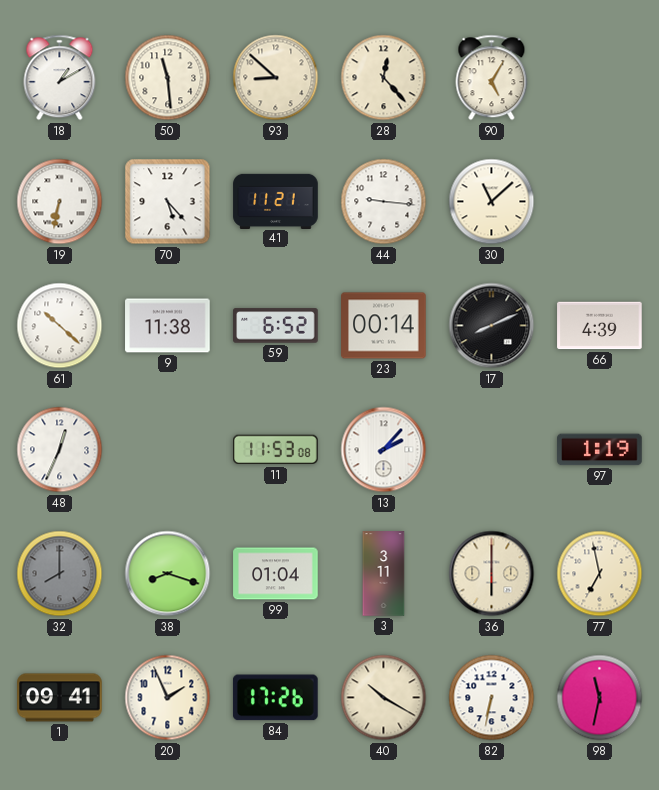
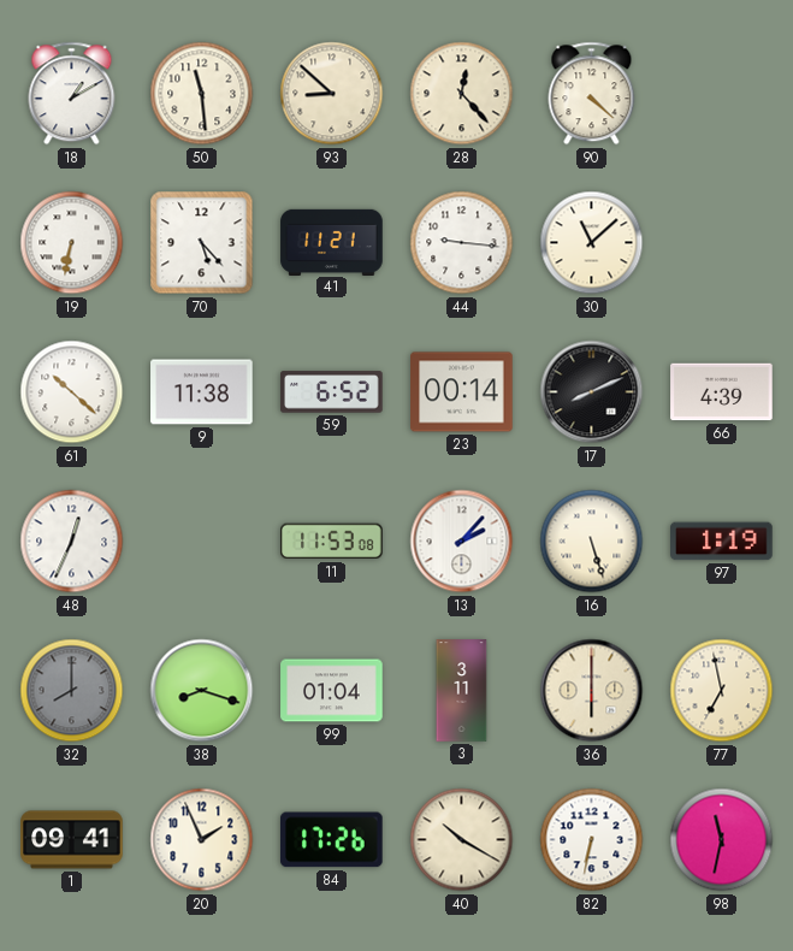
90: 5:05 -> 4:22 (592, 94)
16: none -> 5:27 (592, 542)
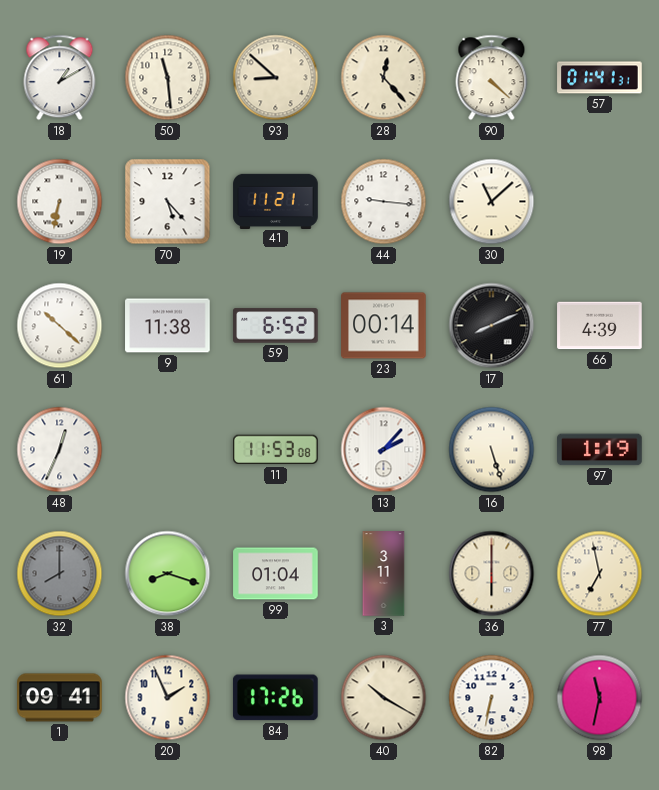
57: none -> 01:41 (600, 78)
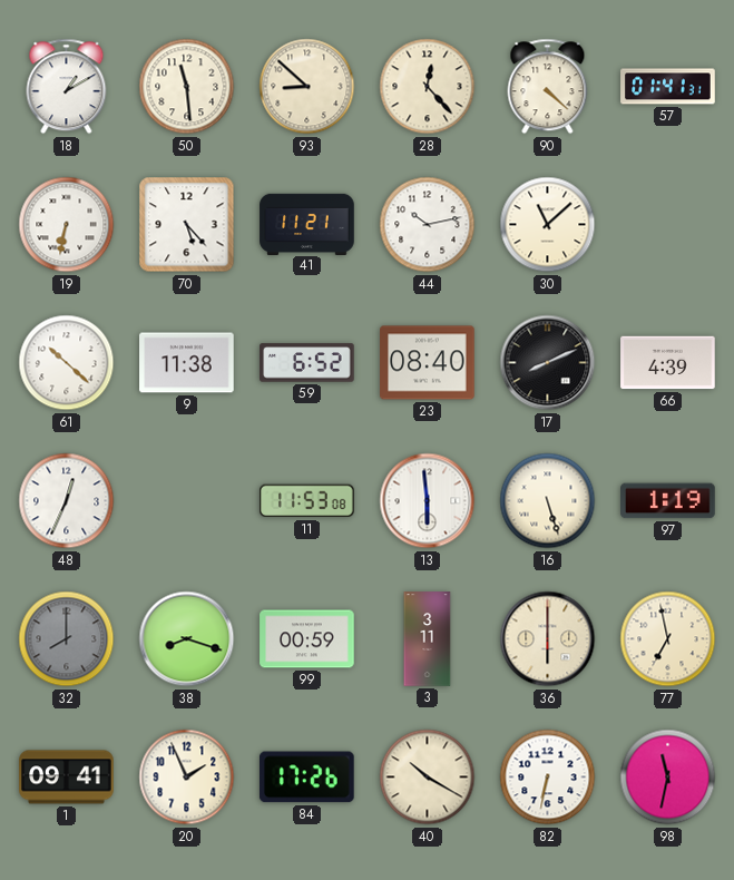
44: 9:16 -> 10:13 (428, 225)
23: 00:14 -> 08:40 (428, 363)
13: 2:07 -> 5:59 (428, 501)
99: 01:04 -> 00:59 (307, 639)
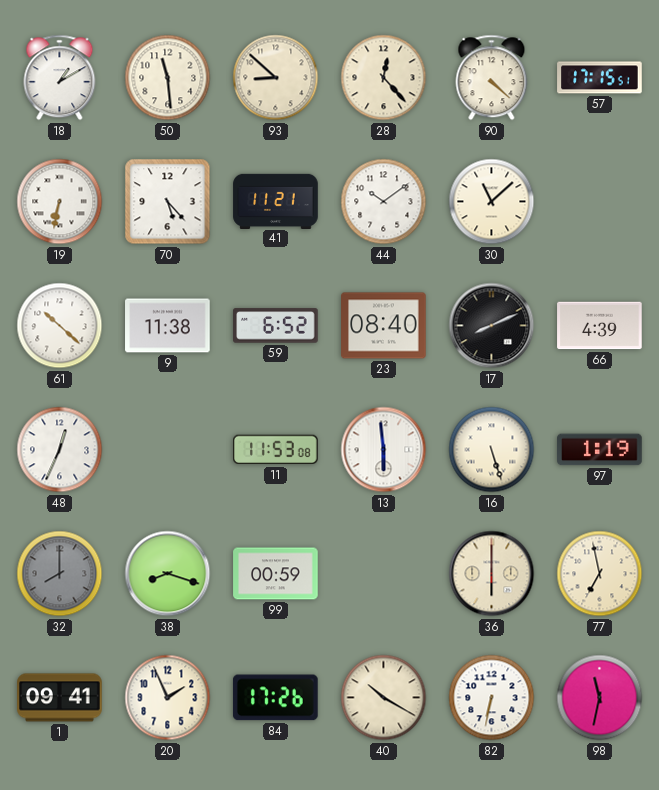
57: 01:41 -> 17:15 (600, 78)
44: 10:13 -> 10:09 (384, 202)
3: 3:11 -> none (428, 639)
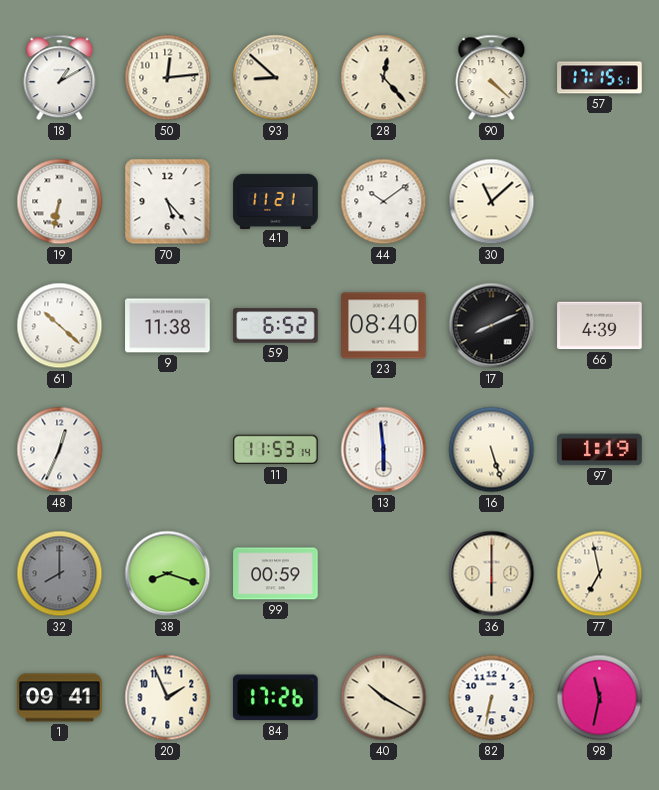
50: 11:29 -> 12:14 (168, 78)
11: 11:53:08 -> 11:53:14 (276, 450)
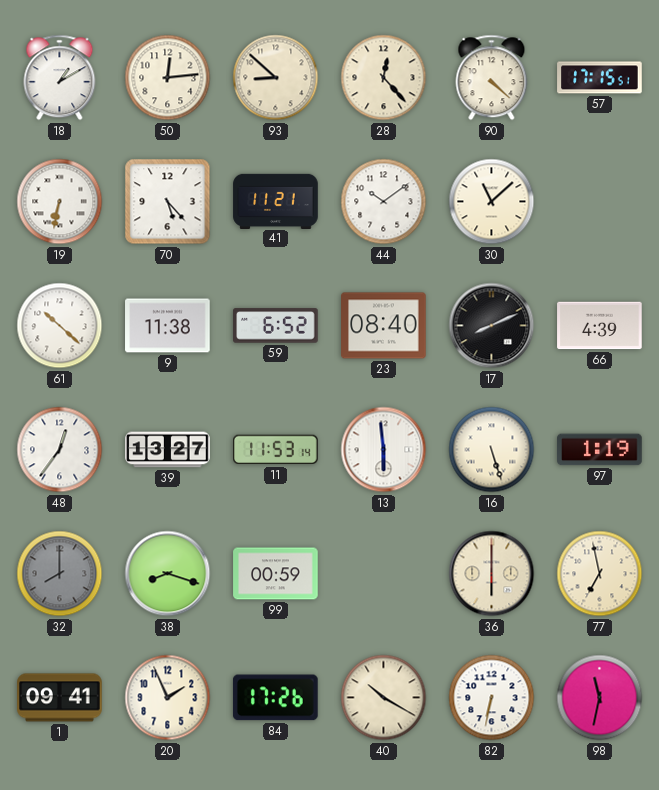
48: 12:34 -> 12:36 (60, 450)
39: none -> 13:27 (168, 450)
